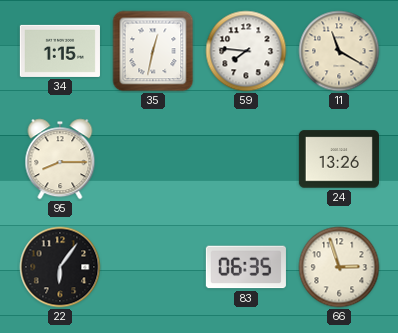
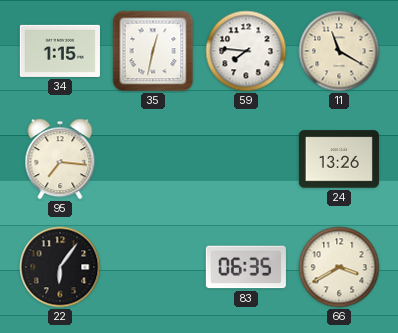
95: 8:15 -> 7:16 (60, 159)
66: 2:57 -> 3:40 (339, 267)
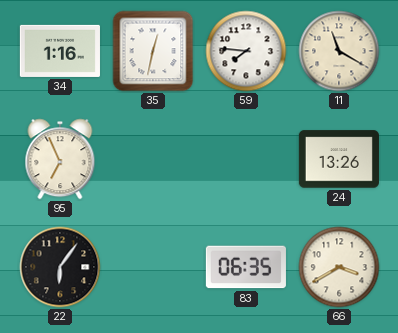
34: 1:15 -> 1:16 (60, 51)
95: 7:16 -> 6:56 (60, 159)
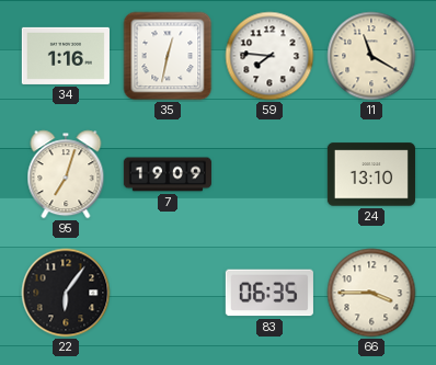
95: 6:56 -> 7:03 (66, 174)
7: none -> 19:09 (168, 174)
24: 13:26 -> 13:10 (371, 174)
66: 3:40 -> 3:45 (371, 293)
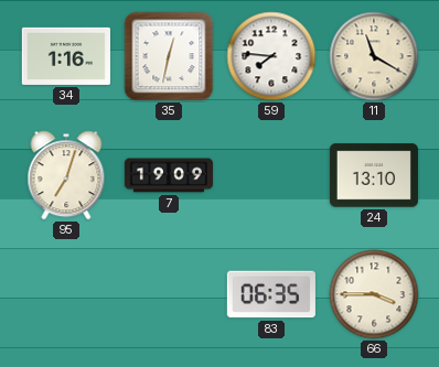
22: 6:06 -> none (66, 293)
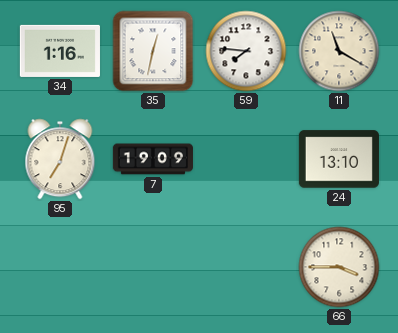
83: 06:35 -> none (271, 294)
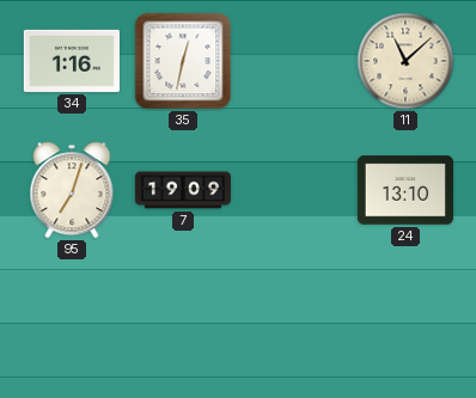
59: 7:46 -> none (246, 51)
11: 11:20 -> 11:08 (405, 61)
66: 3:45 -> none (339, 267)
